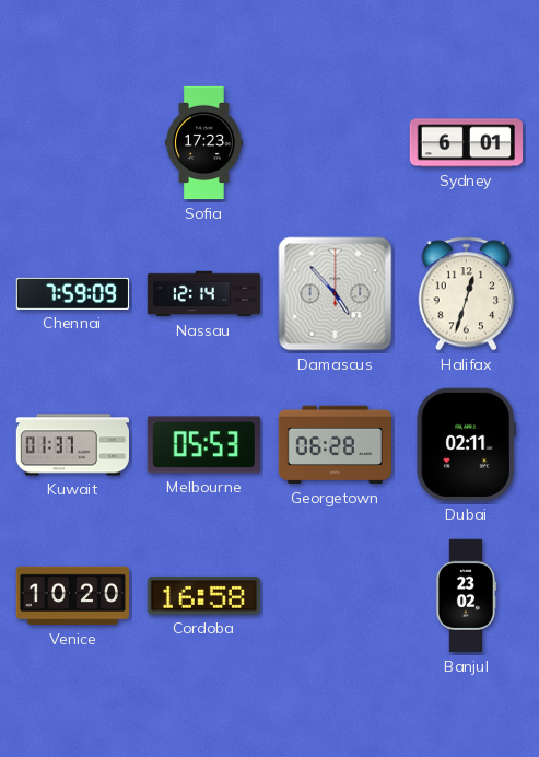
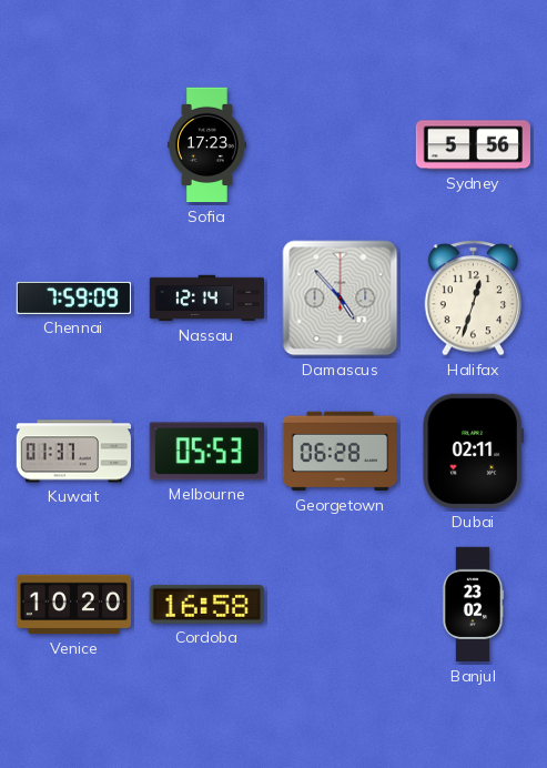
Sydney: 6:01 -> 5:56 (473, 145)
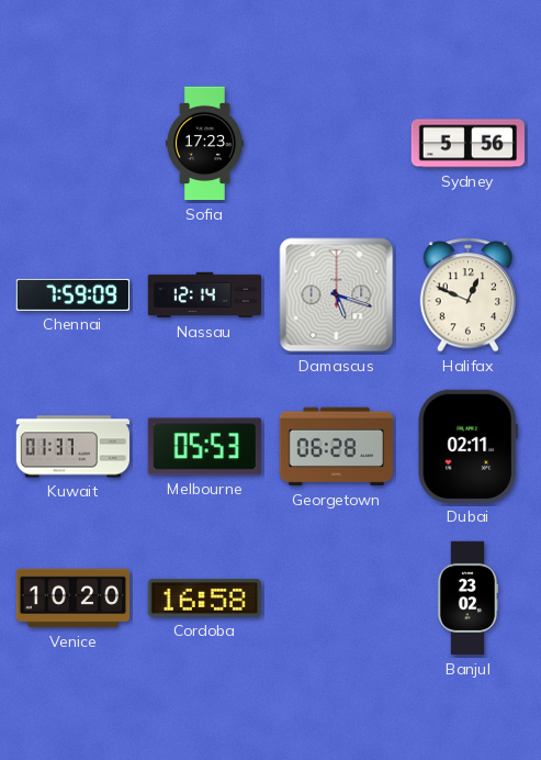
Damascus: 4:53 -> 5:18 (337, 295)
Halifax: 12:33 -> 12:49 (469, 295)
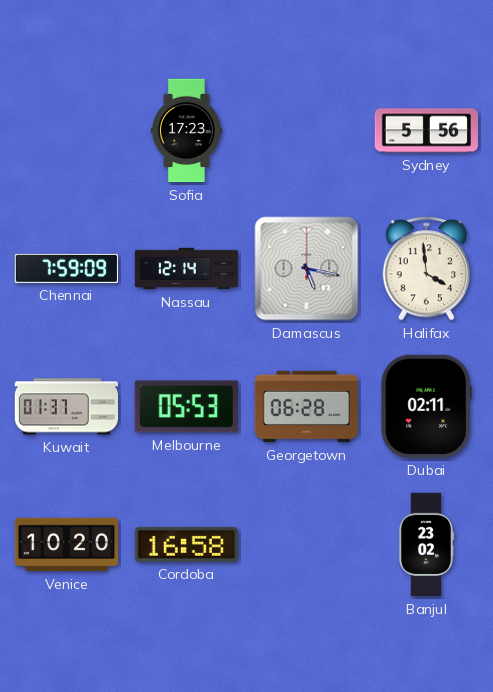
Damascus: 5:18 -> 5:17 (307, 269)
Halifax: 12:49 -> 3:59 (427, 269)
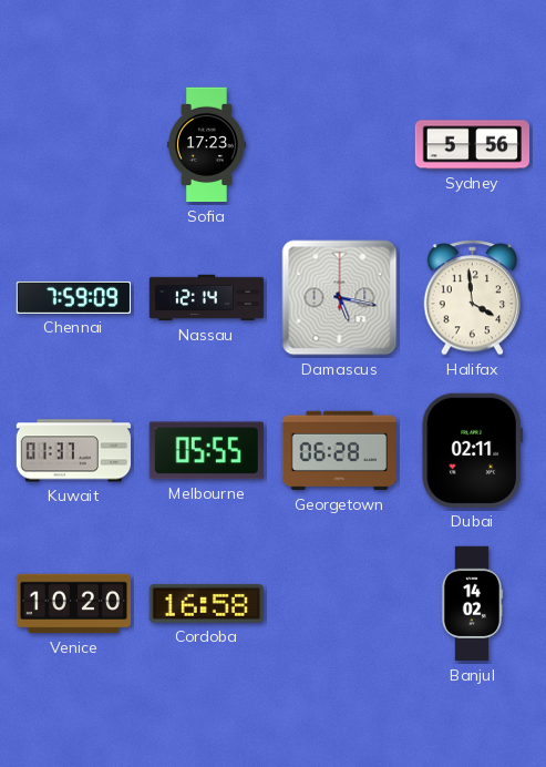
Melbourne: 05:53 -> 05:55 (206, 451)
Banjul: 23:02 -> 14:02 (472, 604)
